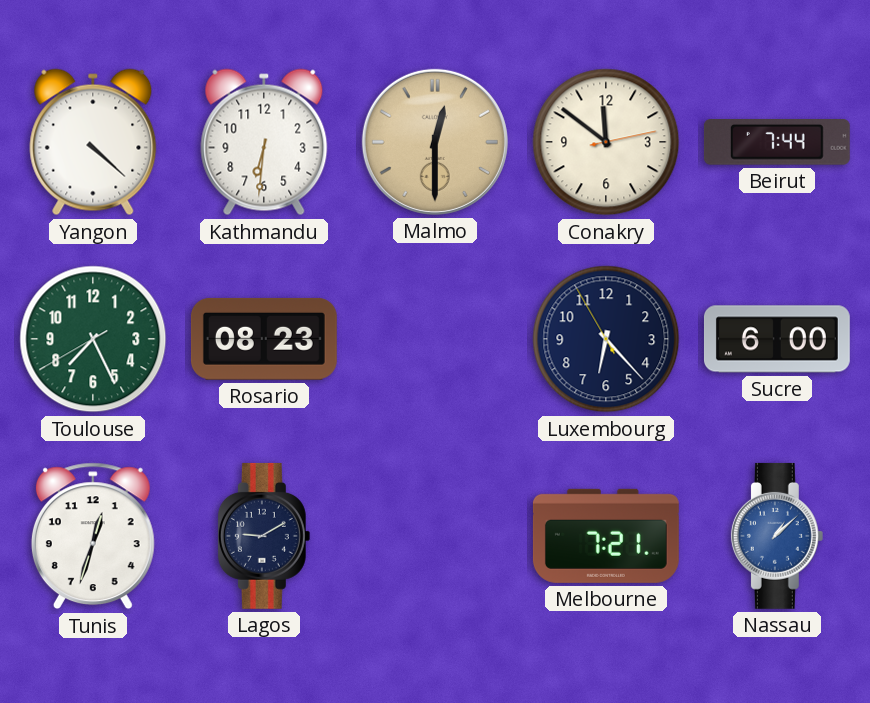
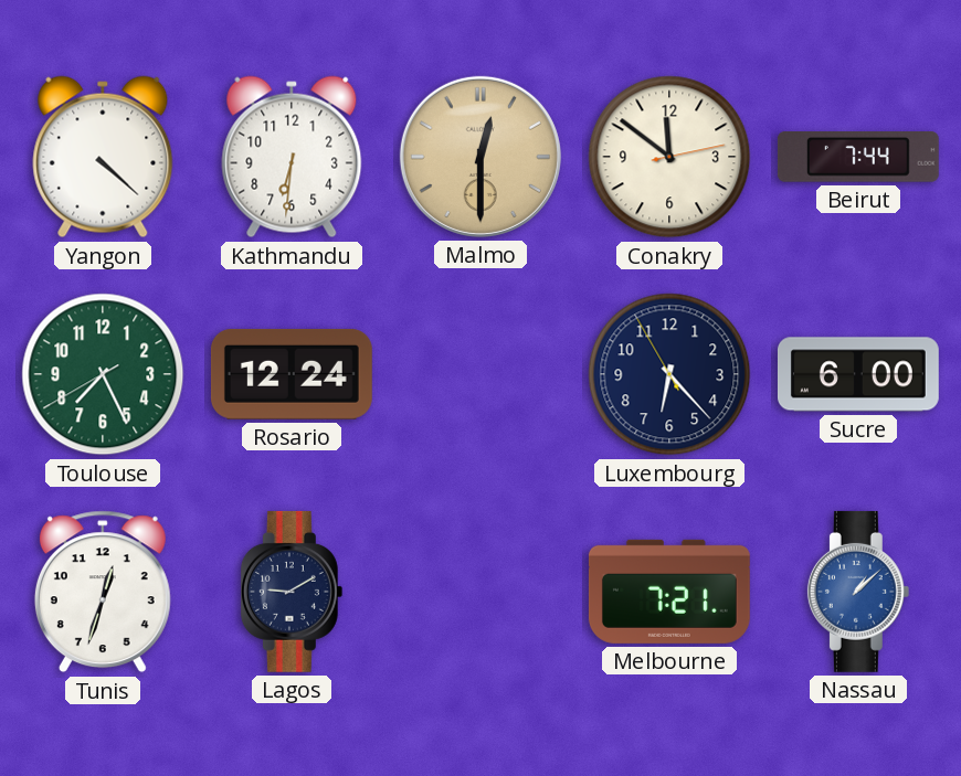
Rosario: 08:23 -> 12:24 (292, 374)
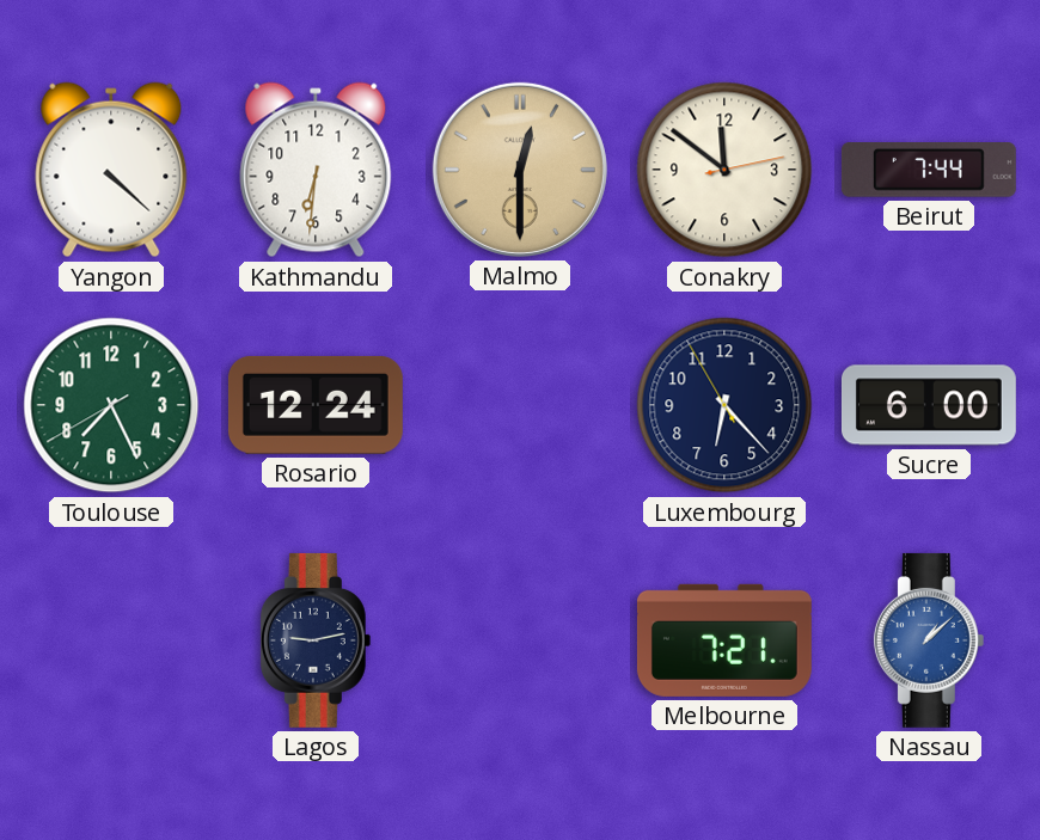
Tunis: 12:33 -> none (103, 592)
Lagos: 9:10 -> 9:13 (316, 640)
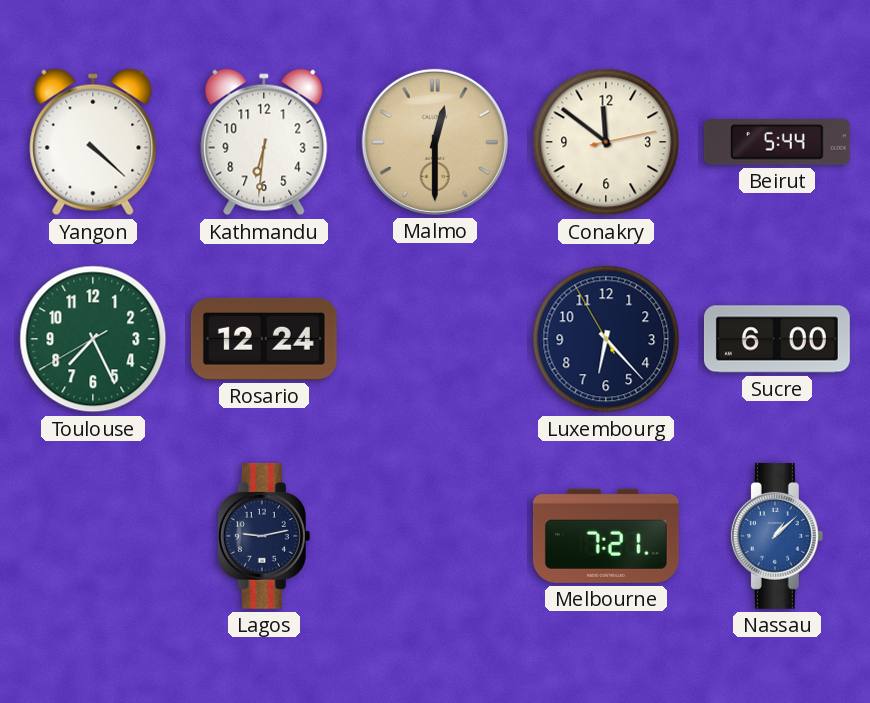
Beirut: 7:44 -> 5:44 (777, 143)
